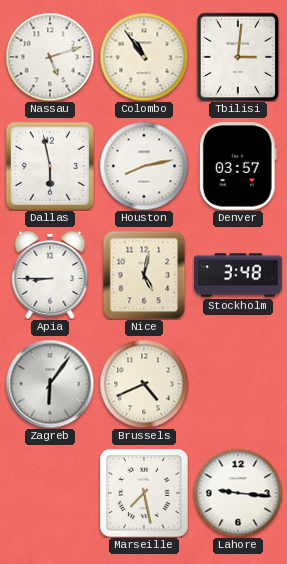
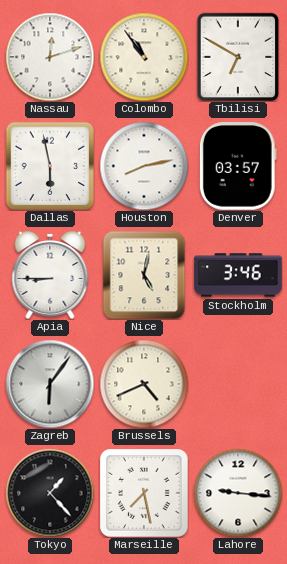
Nassau: 5:12 -> 12:12 (50, 57)
Tbilisi: 3:01 -> 6:50 (238, 57)
Stockholm: 3:48 -> 3:46 (238, 275)
Tokyo: none -> 1:23 (50, 493)
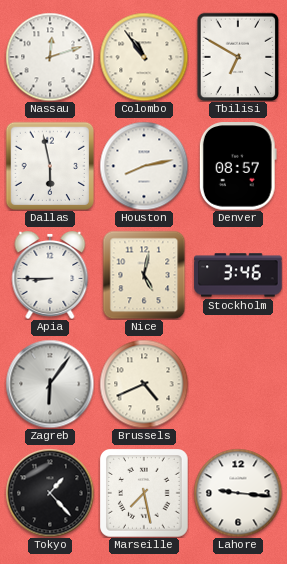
Denver: 03:57 -> 08:57 (238, 166)
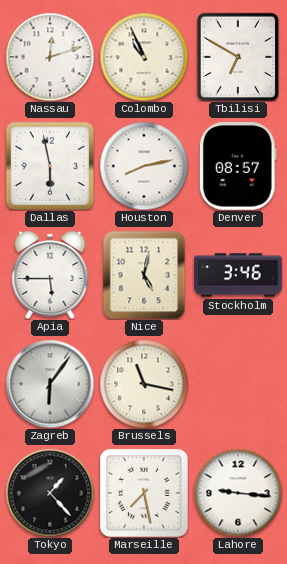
Colombo: 10:54 -> 10:56 (144, 57)
Apia: 8:45 -> 5:45 (50, 275)
Brussels: 4:41 -> 11:17 (144, 384)
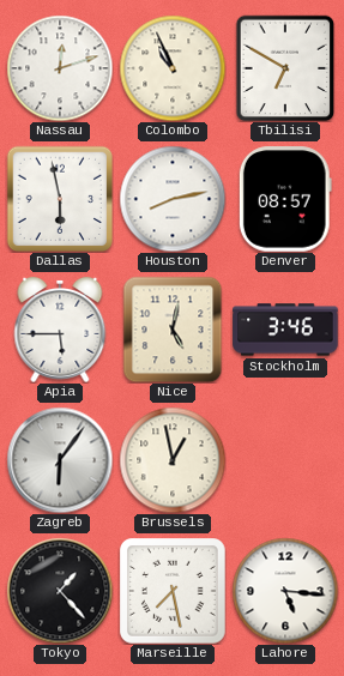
Brussels: 11:17 -> 12:58 (173, 460)
Lahore: 9:16 -> 5:16 (285, 591)
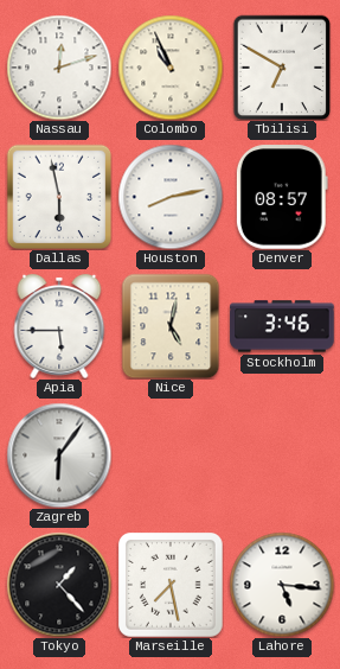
Brussels: 12:58 -> none (173, 460)
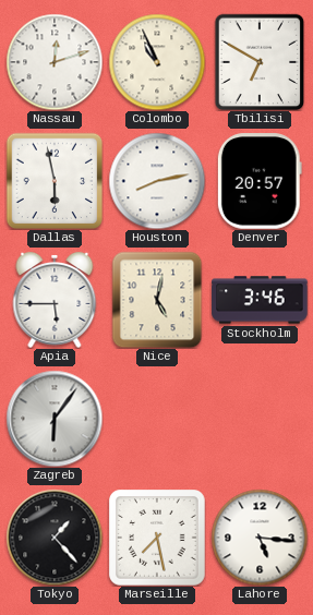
Denver: 08:57 -> 20:57 (260, 181)
